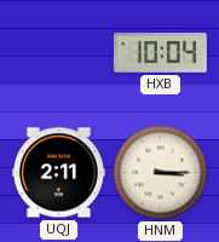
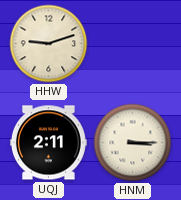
HHW: none -> 9:12 (49, 44)
HXB: 10:04 -> none (160, 53)
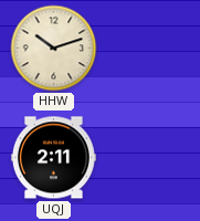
HHW: 9:12 -> 10:12 (54, 49)
HNM: 3:15 -> none (133, 143)
